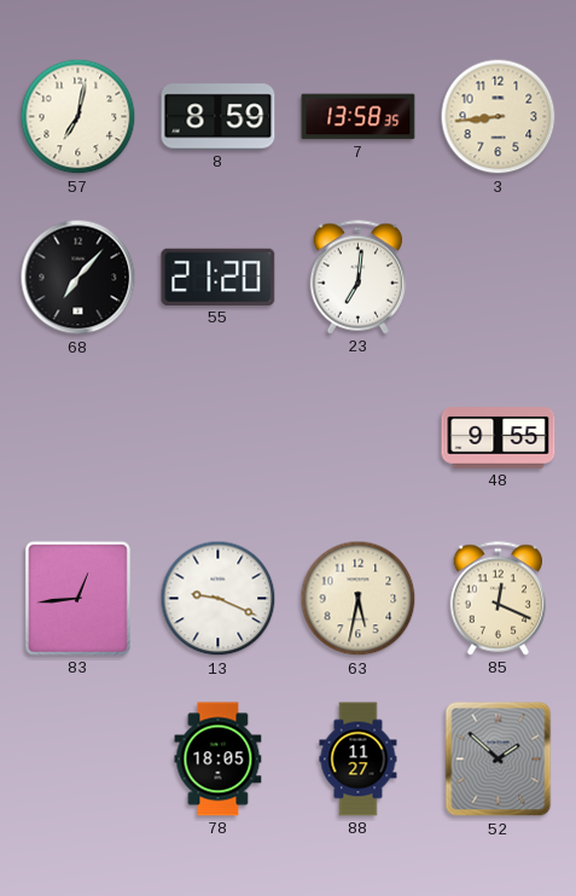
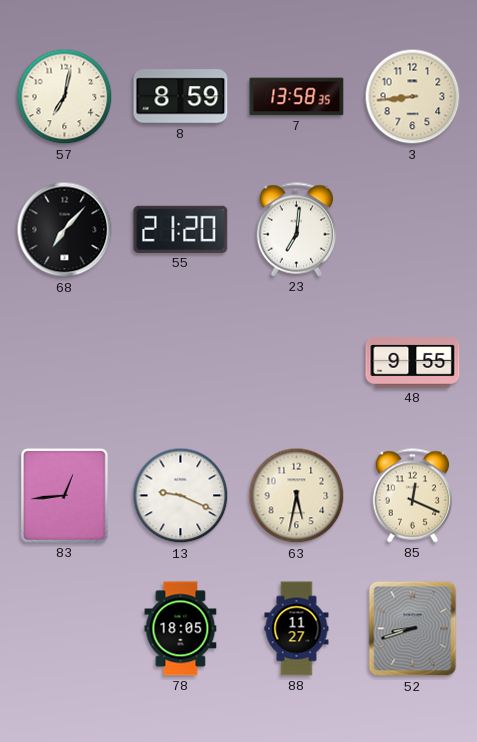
52: 1:52 -> 8:42 (413, 629)
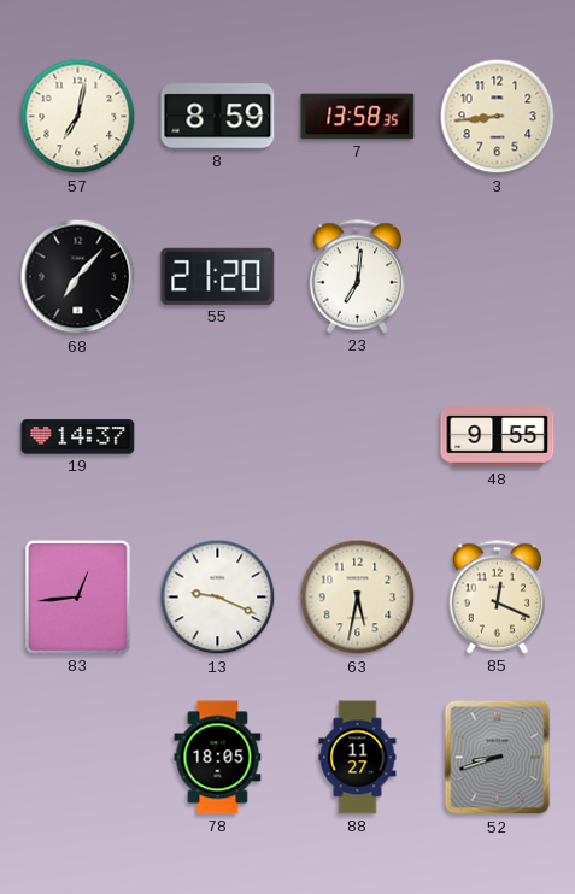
19: none -> 14:37 (78, 437)
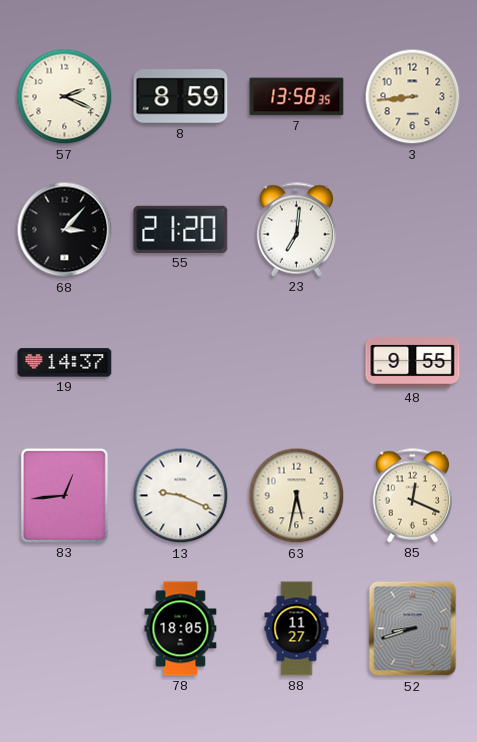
57: 7:02 -> 2:19 (65, 97)
68: 7:07 -> 3:07 (65, 230)
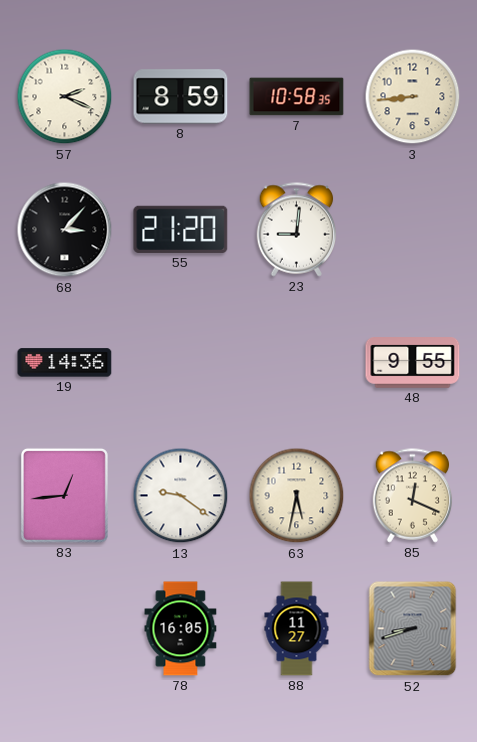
7: 13:58 -> 10:58 (297, 97)
23: 7:01 -> 9:01 (297, 230)
19: 14:37 -> 14:36 (65, 363)
13: 9:19 -> 9:21 (181, 496)
78: 18:05 -> 16:05 (181, 629)
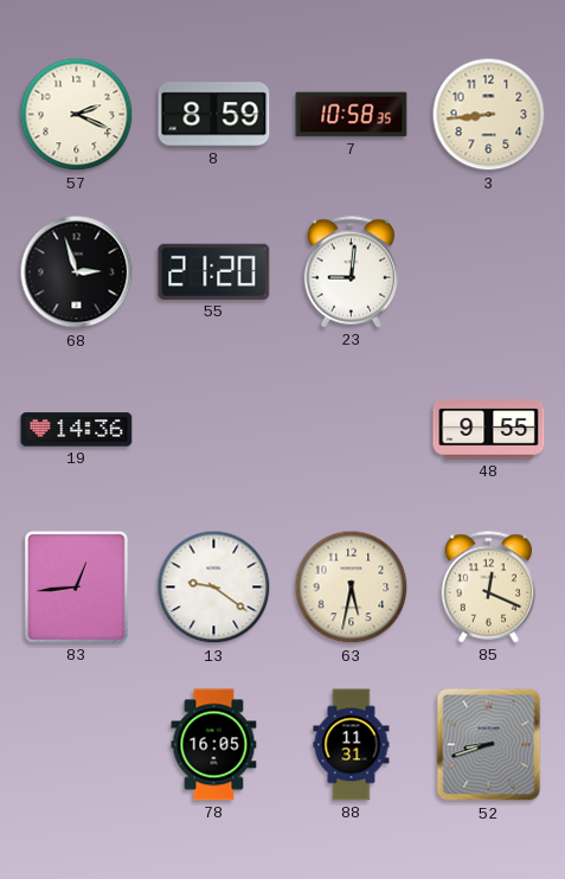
68: 3:07 -> 2:57 (77, 272)
88: 11:27 -> 11:31 (352, 745)
